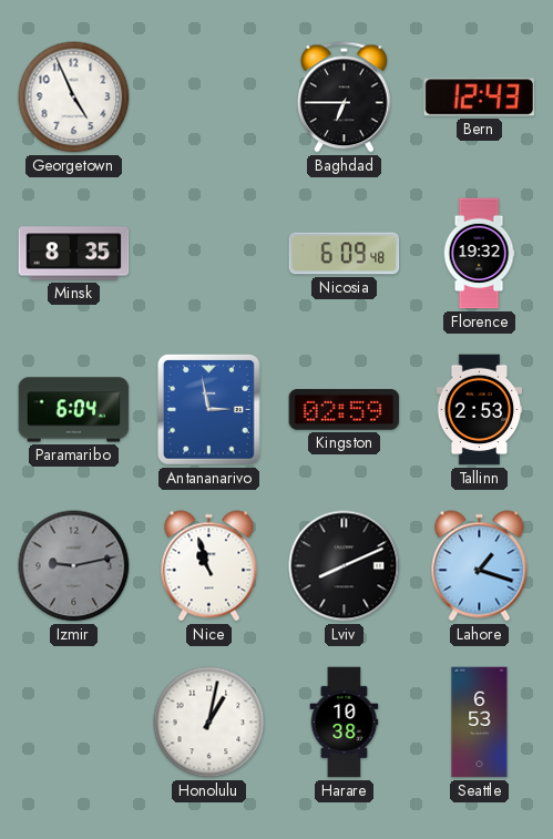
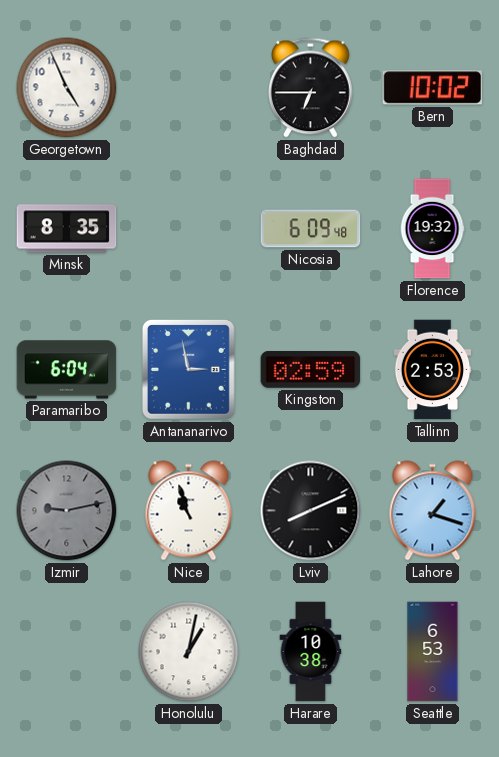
Bern: 12:43 -> 10:02 (433, 88)
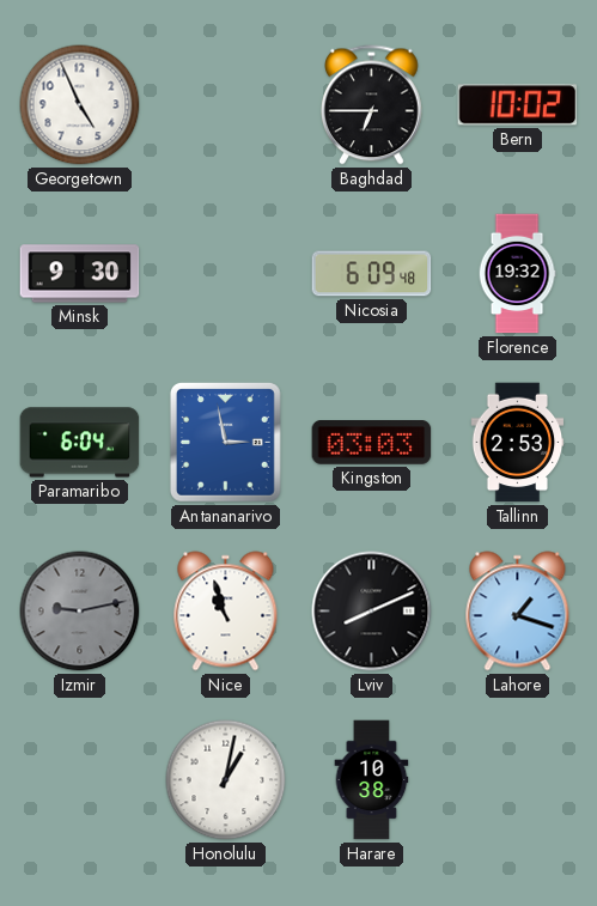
Minsk: 8:35 -> 9:30 (80, 274)
Kingston: 02:59 -> 03:03 (372, 443)
Seattle: 6:53 -> none (433, 652)
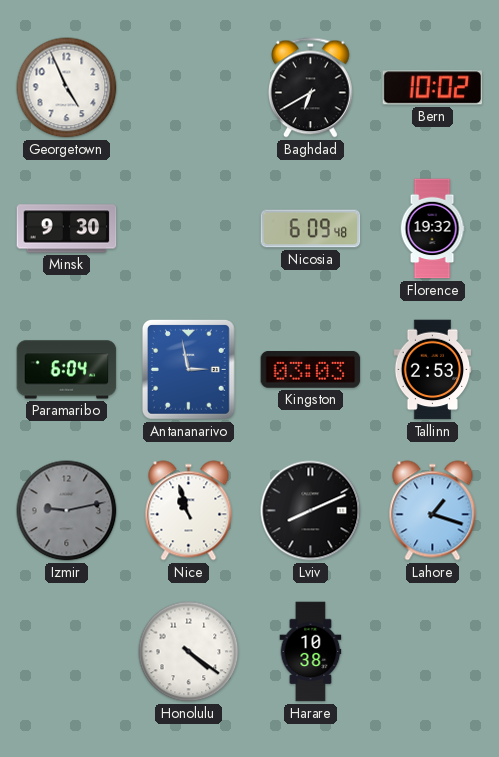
Baghdad: 6:45 -> 6:40 (311, 88)
Honolulu: 1:02 -> 4:21 (189, 652)
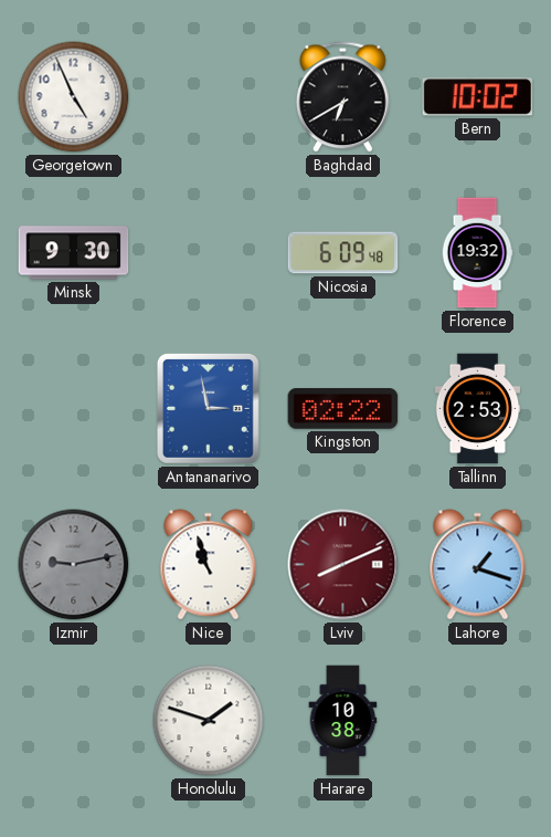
Paramaribo: 6:04 -> none (67, 370)
Kingston: 03:03 -> 02:22 (343, 409)
Lviv dial: black -> burgundy (343, 565)
Honolulu: 4:21 -> 1:48 (209, 721)
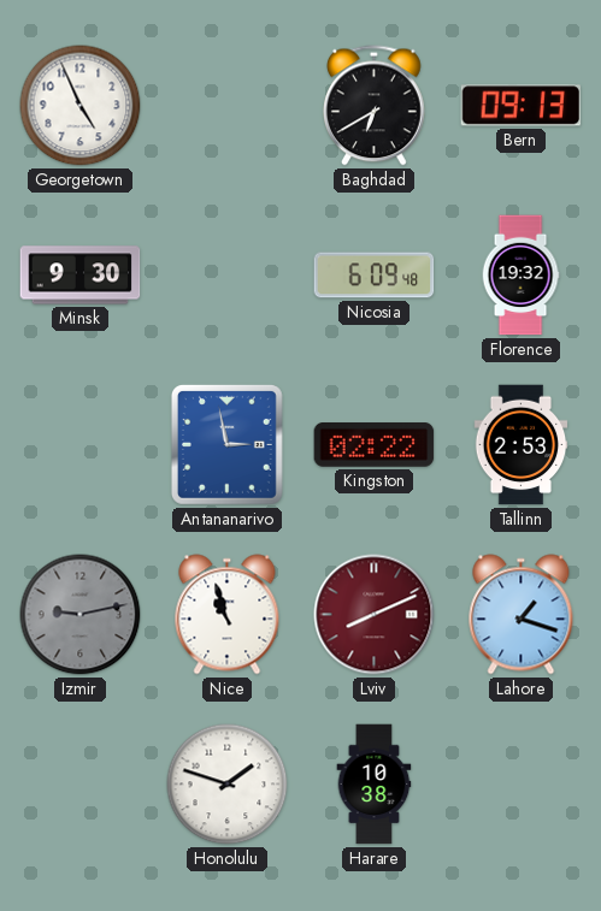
Bern: 10:02 -> 09:13 (522, 106)
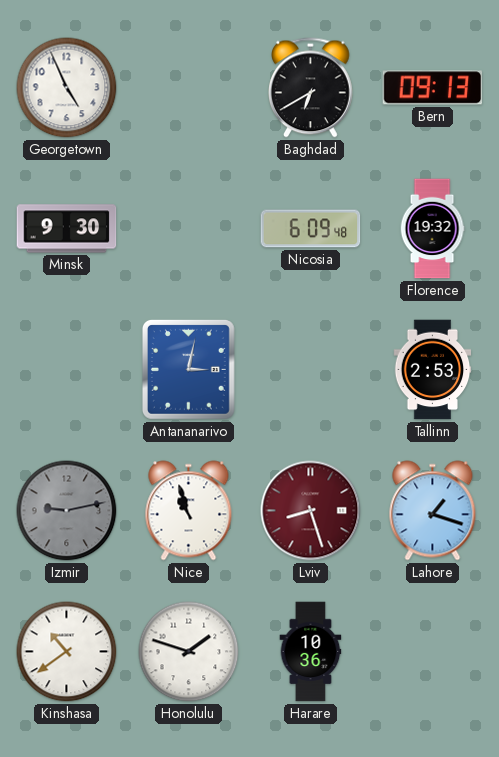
Antananarivo: 2:58 -> 3:02 (188, 369)
Kingston: 02:22 -> none (375, 445)
Lviv: 8:11 -> 8:27 (311, 511)
Kinshasa: none -> 10:39 (67, 652)
Harare: 10:38 -> 10:36 (311, 652)
